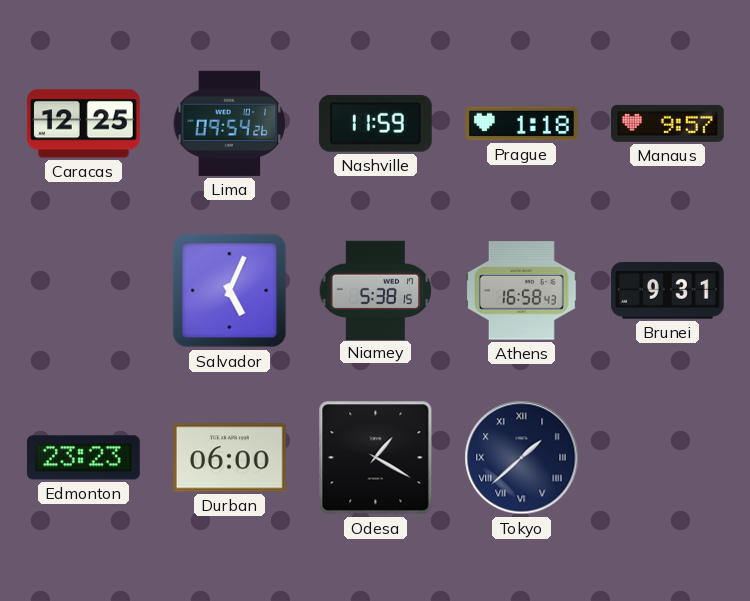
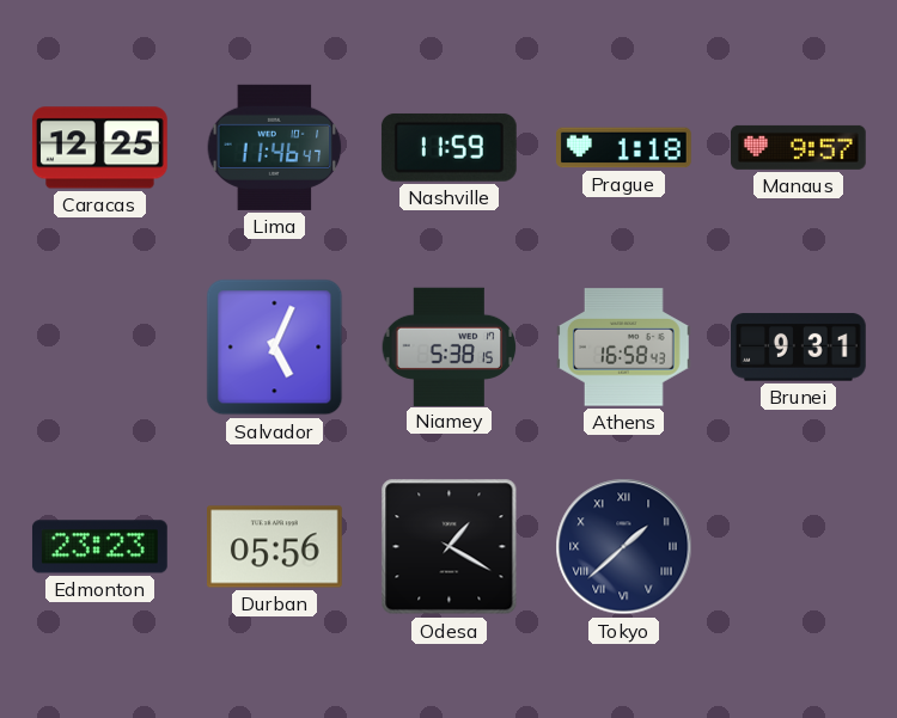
Lima: 09:54 -> 11:46 (275, 147)
Durban: 06:00 -> 05:56 (275, 547)
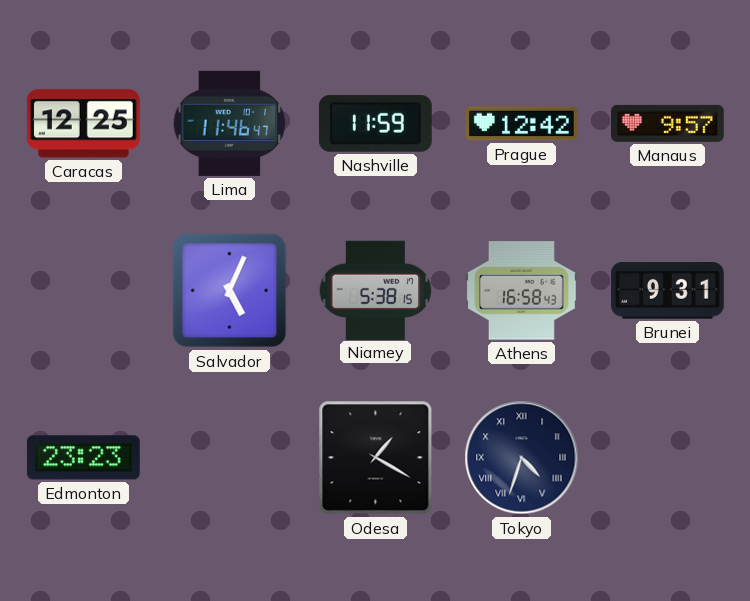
Prague: 1:18 -> 12:42 (522, 124)
Durban: 05:56 -> none (275, 547)
Tokyo: 1:38 -> 4:33 (522, 458)
